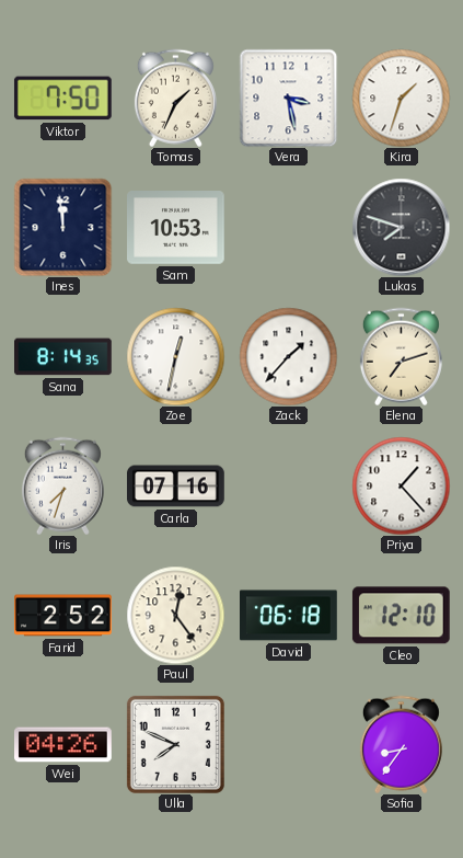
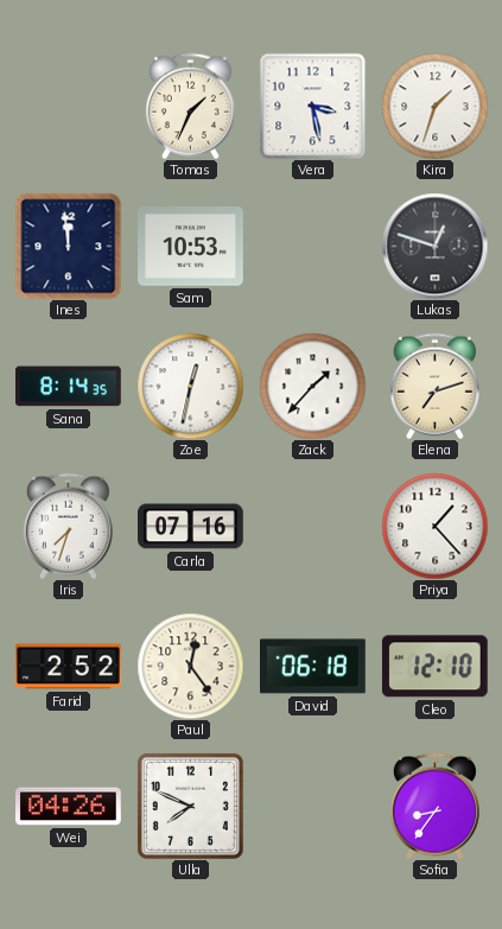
Viktor: 7:50 -> none (63, 99)
Lukas: 7:48 -> 12:48 (434, 246)
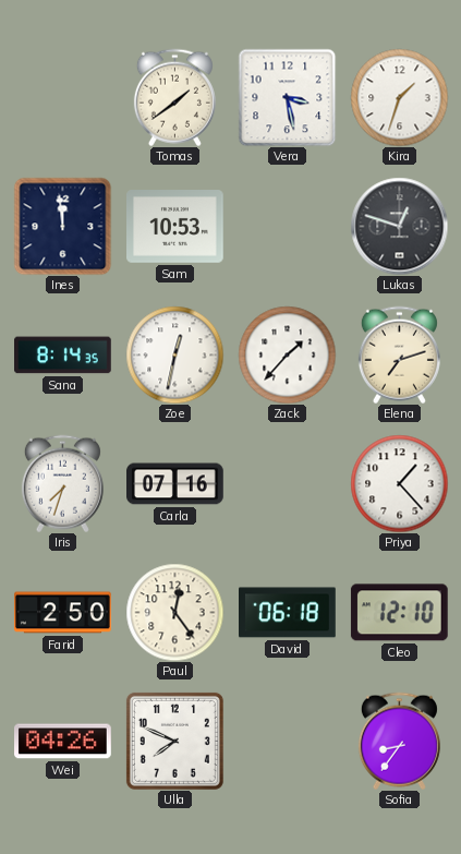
Tomas: 1:34 -> 1:39 (174, 97)
Farid: 2:52 -> 2:50 (63, 613)
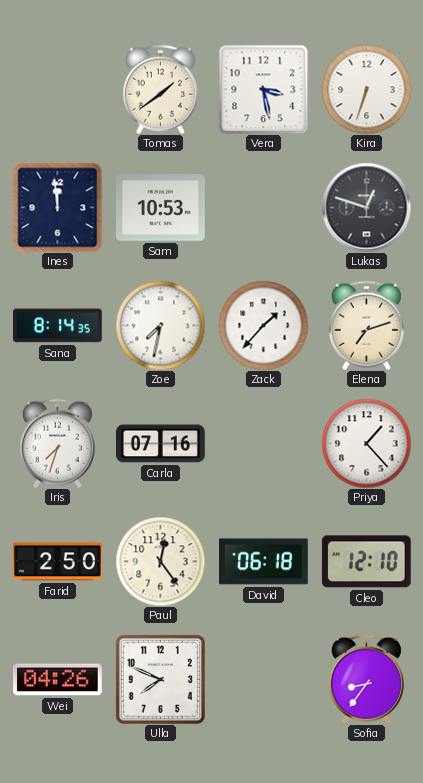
Kira: 1:33 -> 6:33 (366, 89)
Zoe: 12:32 -> 7:32 (160, 325)
